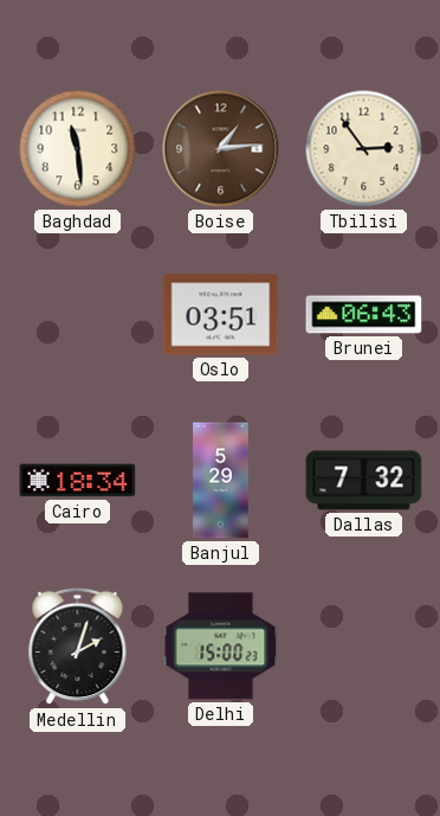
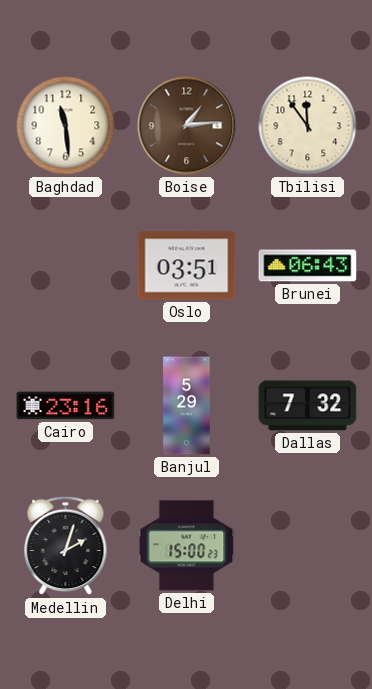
Tbilisi: 2:54 -> 11:54 (308, 126)
Cairo: 18:34 -> 23:16 (66, 406)
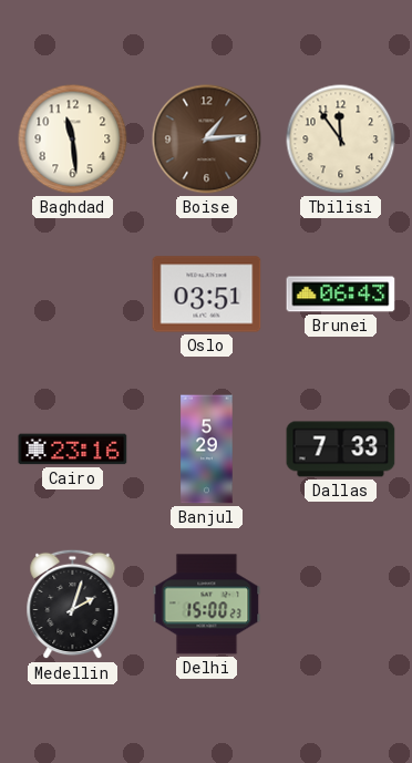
Dallas: 7:32 -> 7:33 (341, 450)
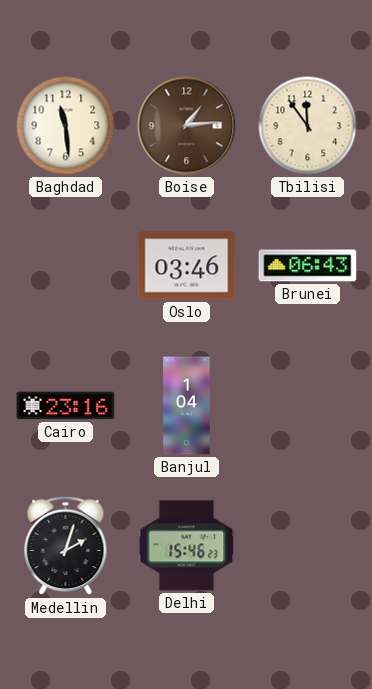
Oslo: 03:51 -> 03:46 (187, 266)
Banjul: 5:29 -> 1:04 (187, 406)
Dallas: 7:33 -> none (341, 450)
Delhi: 15:00 -> 15:46 (187, 546)
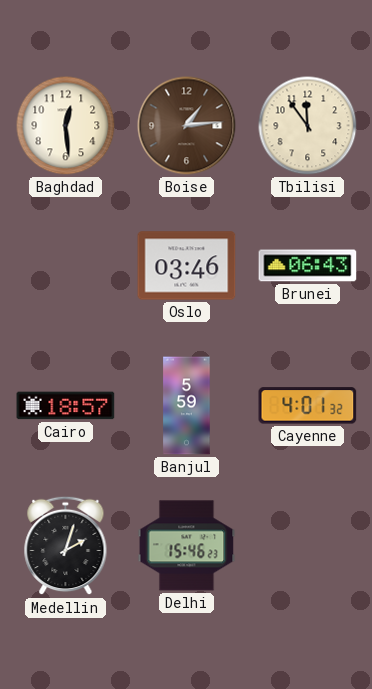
Baghdad: 11:29 -> 12:29 (66, 126)
Cairo: 23:16 -> 18:57 (66, 406)
Banjul: 1:04 -> 5:59 (187, 406)
Cayenne: none -> 4:01 (308, 406)
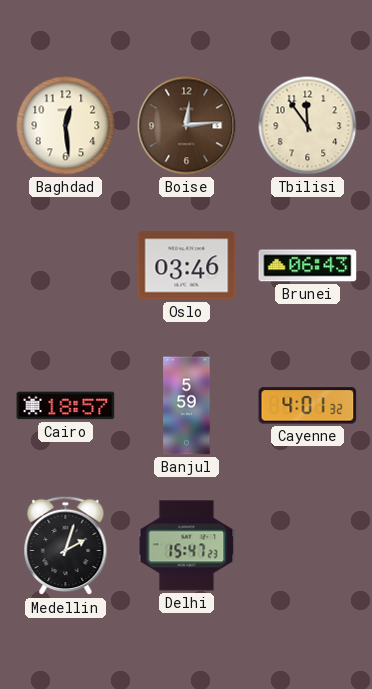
Boise: 1:14 -> 12:14 (187, 126)
Delhi: 15:46 -> 15:47 (187, 546)
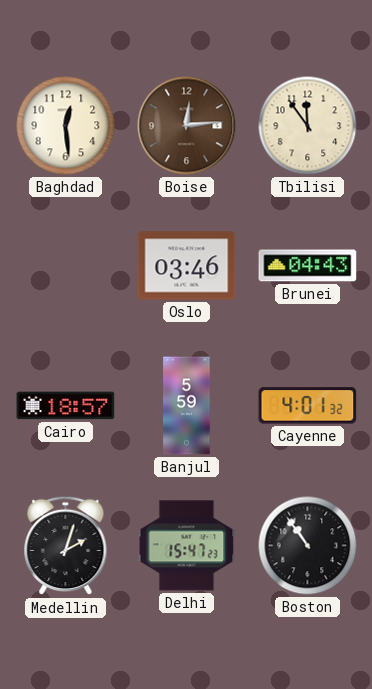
Brunei: 06:43 -> 04:43 (308, 266)
Boston: none -> 10:54 (308, 546)
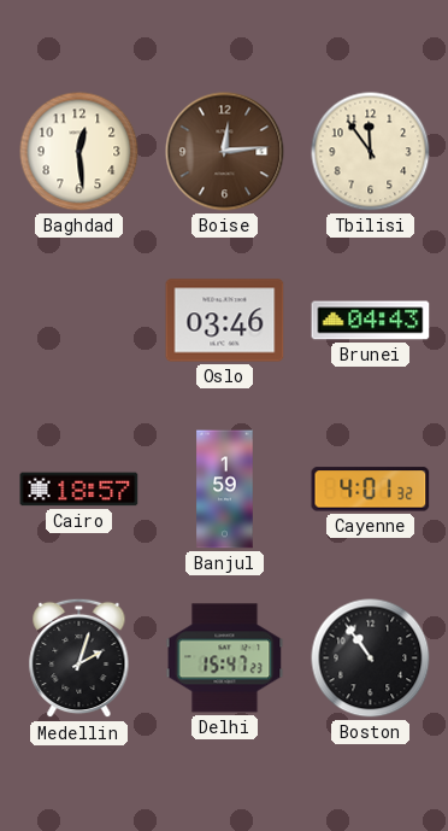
Banjul: 5:59 -> 1:59 (225, 490)
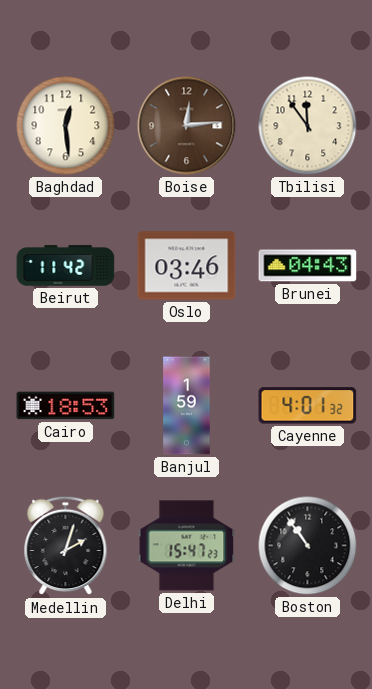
Beirut: none -> 11:42 (66, 266)
Cairo: 18:57 -> 18:53 (66, 406)
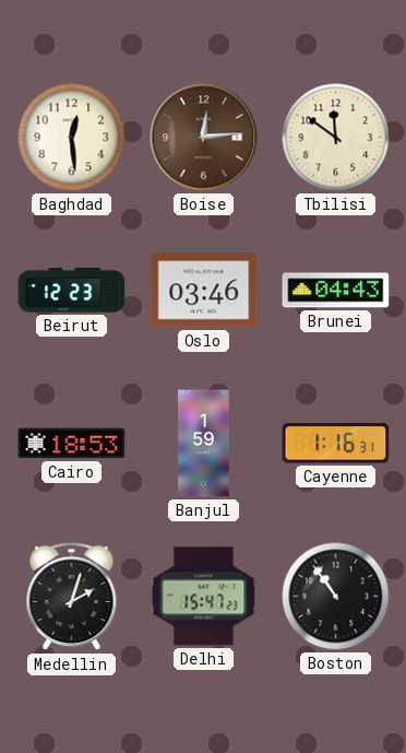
Tbilisi: 11:54 -> 11:51 (336, 138)
Beirut: 11:42 -> 12:23 (72, 291)
Cayenne: 4:01 -> 1:16 (336, 444)
